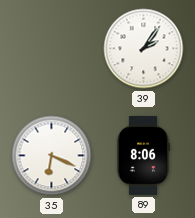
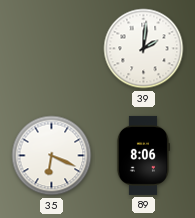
39: 2:06 -> 2:01 (144, 49)
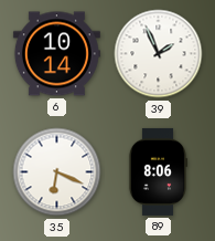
6: none -> 10:14 (56, 54)
39: 2:01 -> 1:56 (159, 54)
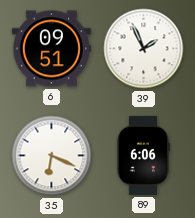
6: 10:14 -> 09:51 (51, 49)
89: 8:06 -> 6:06 (142, 155)
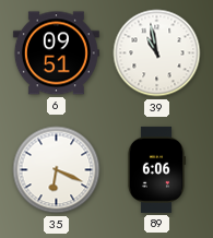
39: 1:56 -> 10:58 (157, 53)
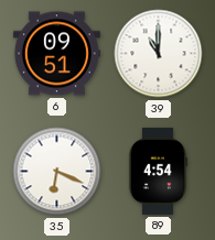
39: 10:58 -> 11:00 (159, 54)
89: 6:06 -> 4:54 (157, 171)
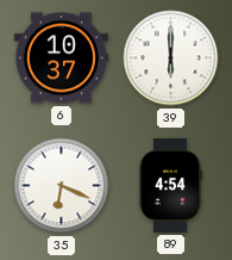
6: 09:51 -> 10:37 (61, 58)
39: 11:00 -> 6:00 (171, 58)
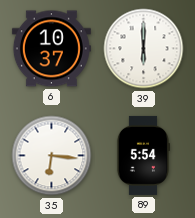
35: 6:19 -> 6:16 (52, 156)
89: 4:54 -> 5:54 (142, 155)
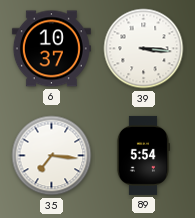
39: 6:00 -> 3:16 (144, 49)
35: 6:16 -> 7:16 (52, 156)
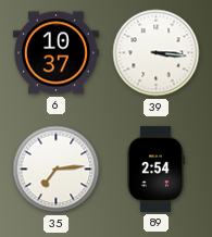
35: 7:16 -> 7:14 (57, 170)
89: 5:54 -> 2:54 (154, 169)
